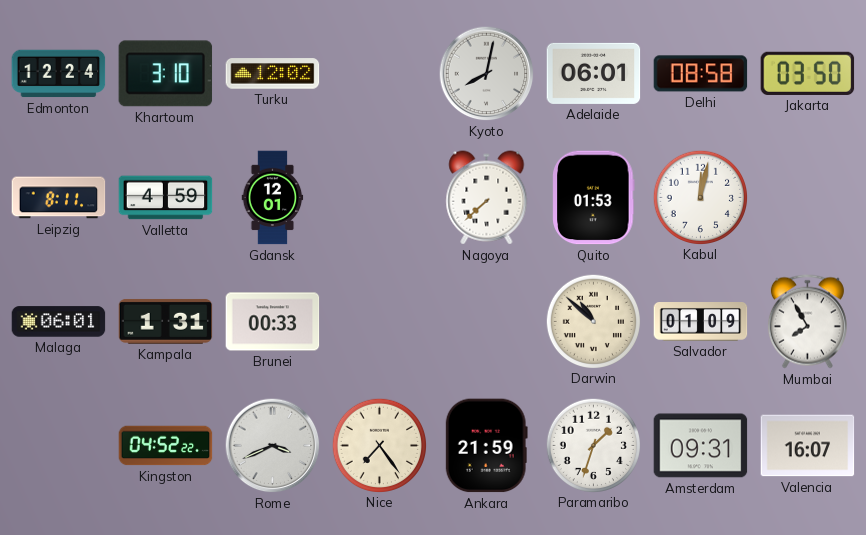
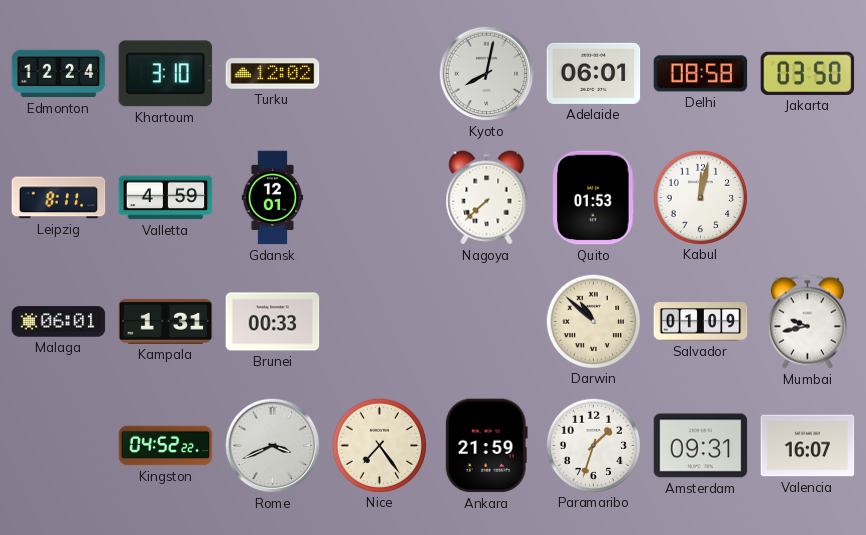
Mumbai: 7:55 -> 9:43 (807, 322)
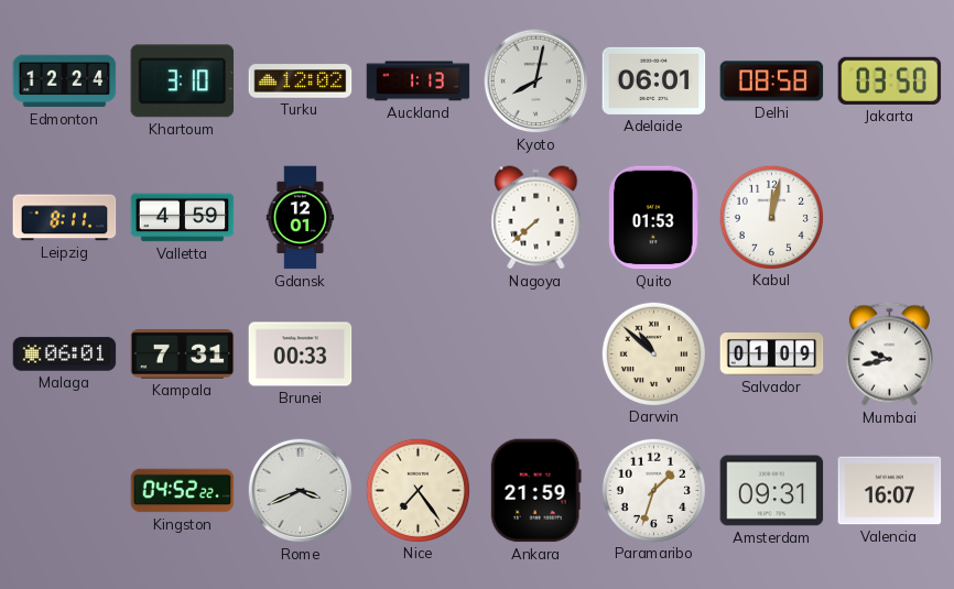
Auckland: none -> 1:13 (419, 81)
Kampala: 1:31 -> 7:31 (183, 353)
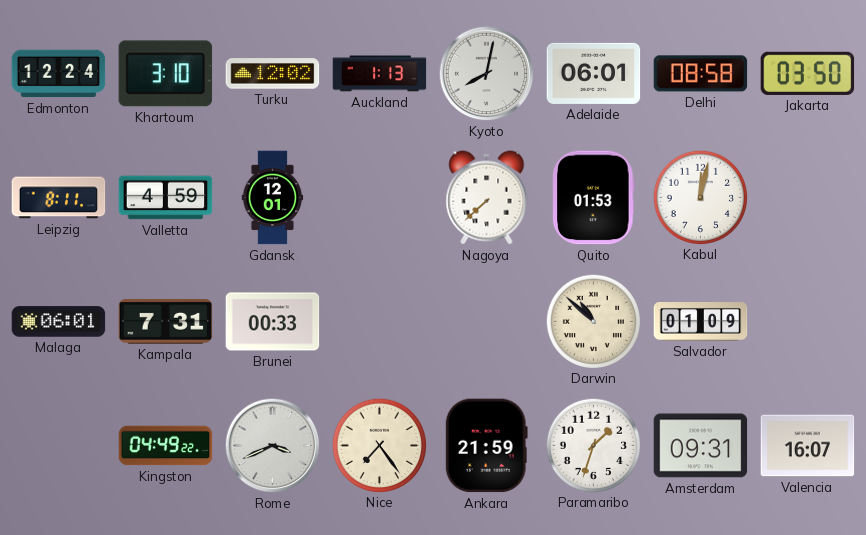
Mumbai: 9:43 -> none (889, 355)
Kingston: 04:52 -> 04:49 (166, 446)
